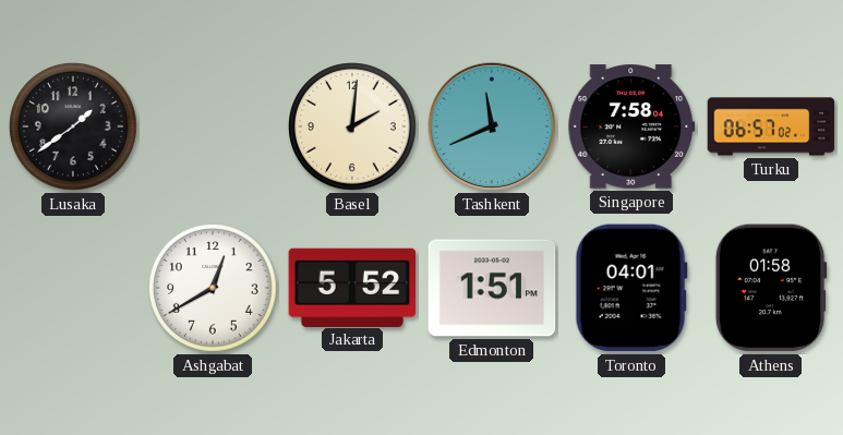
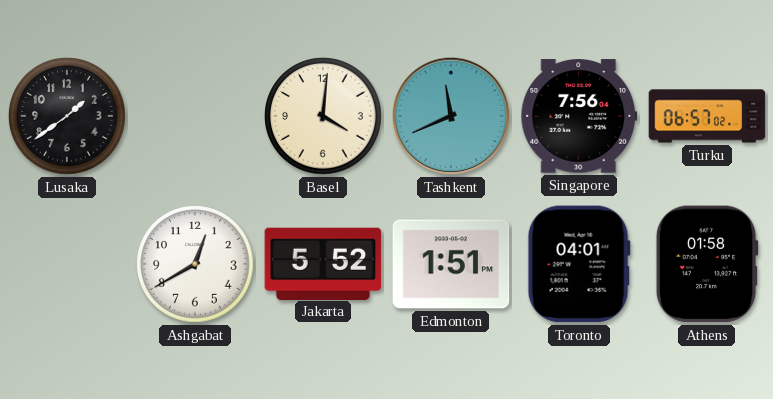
Basel: 2:01 -> 4:01 (323, 116)
Singapore: 7:58 -> 7:56 (579, 116)
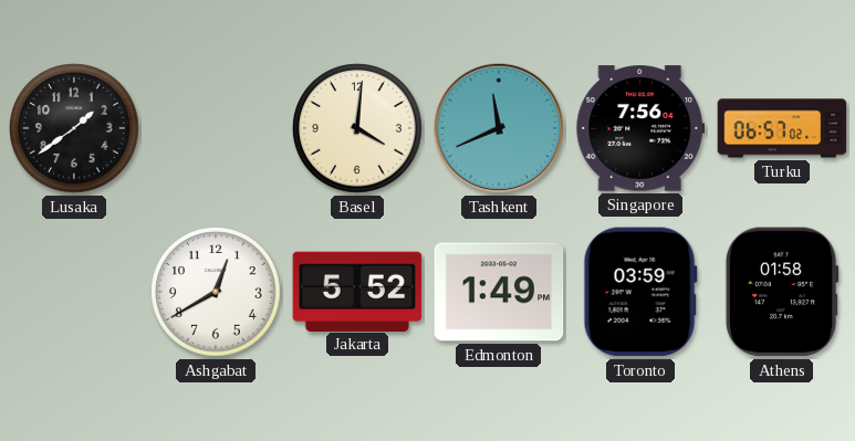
Edmonton: 1:51 -> 1:49 (499, 292)
Toronto: 04:01 -> 03:59 (640, 292)
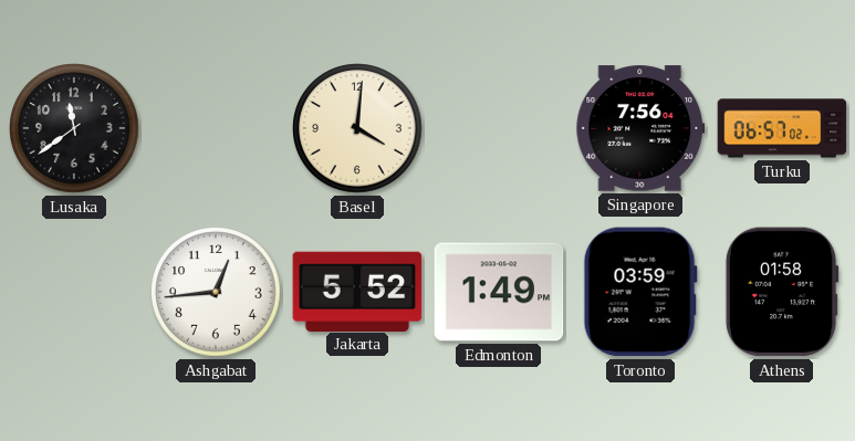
Lusaka: 1:39 -> 11:39 (74, 128)
Tashkent: 11:41 -> none (499, 128)
Ashgabat: 12:40 -> 12:44 (216, 292)
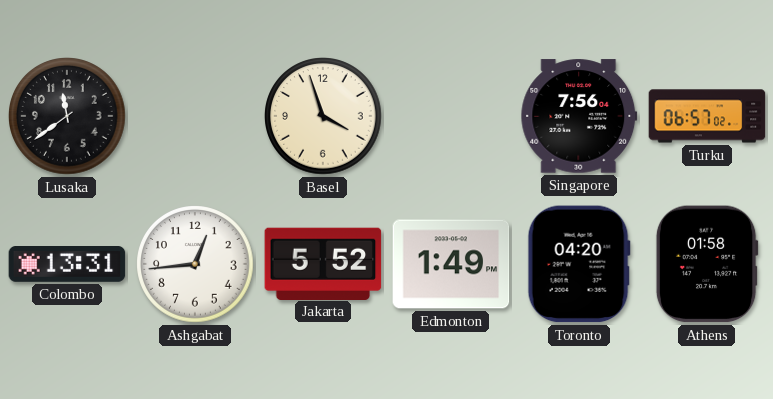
Basel: 4:01 -> 3:57 (323, 116)
Colombo: none -> 13:31 (67, 265)
Toronto: 03:59 -> 04:20 (579, 264)
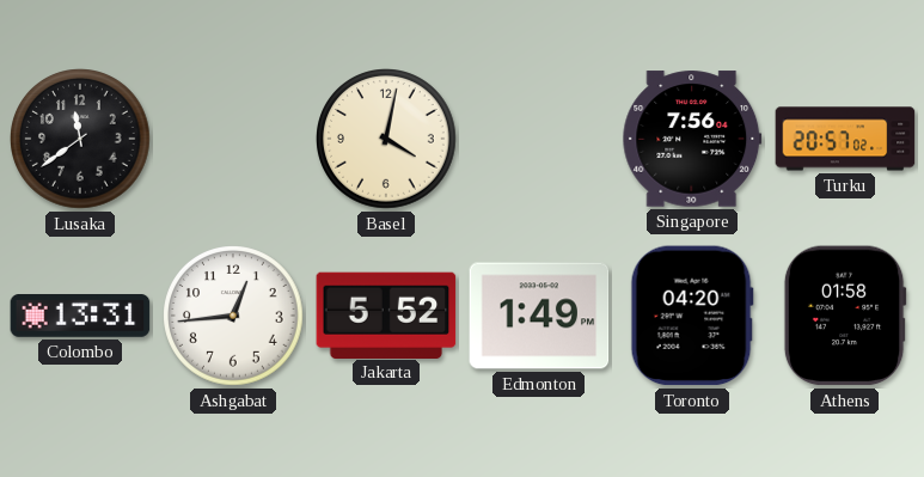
Basel: 3:57 -> 4:02 (386, 139)
Turku: 06:57 -> 20:57 (845, 139)
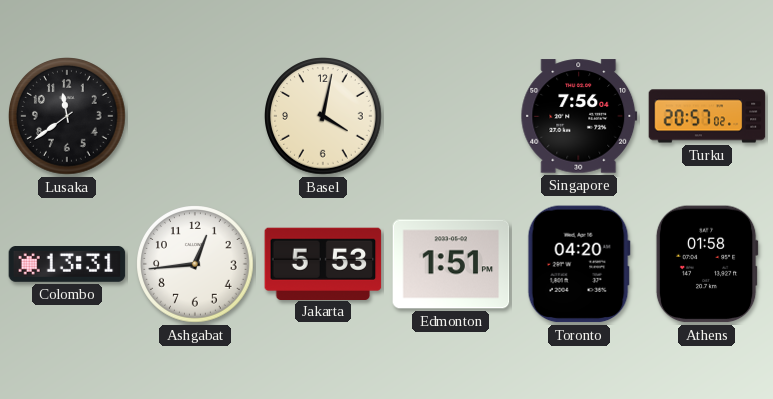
Jakarta: 5:52 -> 5:53 (323, 263)
Edmonton: 1:49 -> 1:51 (451, 264)
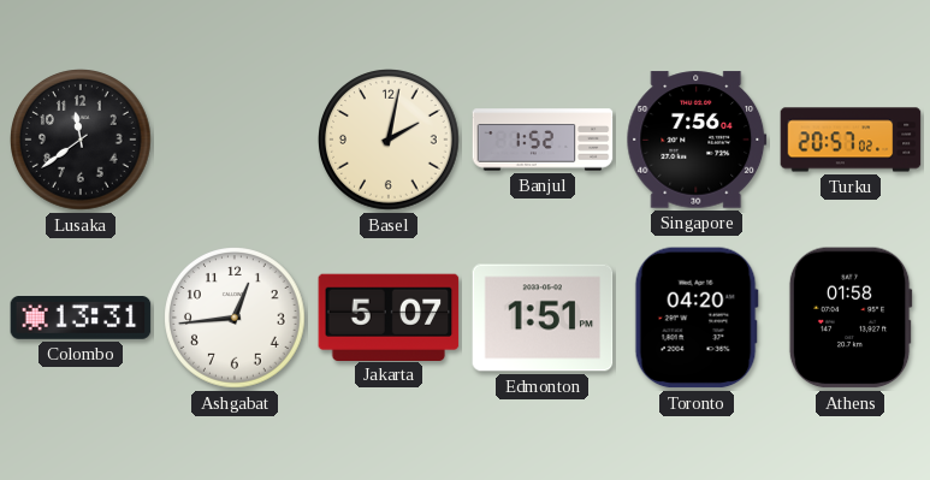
Basel: 4:02 -> 2:02 (389, 140)
Banjul: none -> 1:52 (543, 140)
Jakarta: 5:53 -> 5:07 (389, 316)
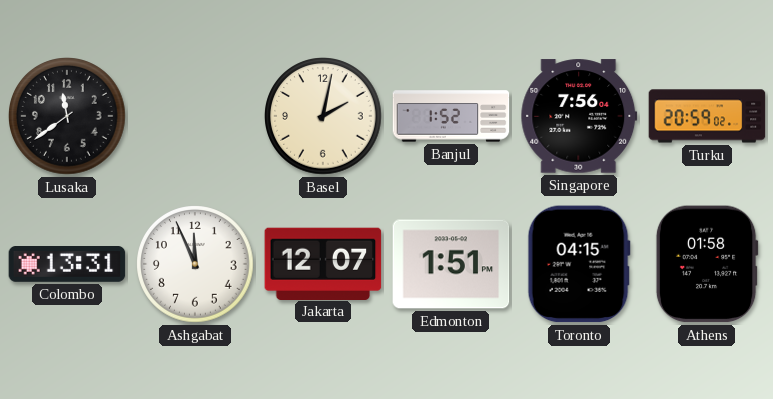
Turku: 20:57 -> 20:59 (707, 116)
Ashgabat: 12:44 -> 11:56 (195, 264)
Jakarta: 5:07 -> 12:07 (323, 263)
Toronto: 04:20 -> 04:15 (579, 264)
